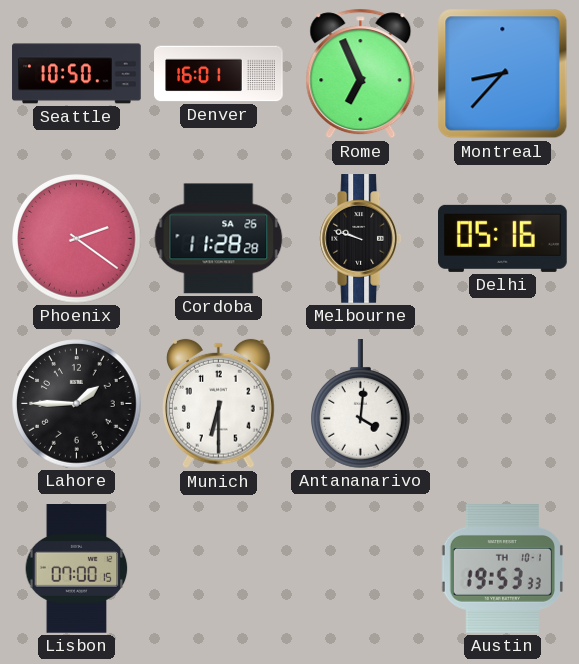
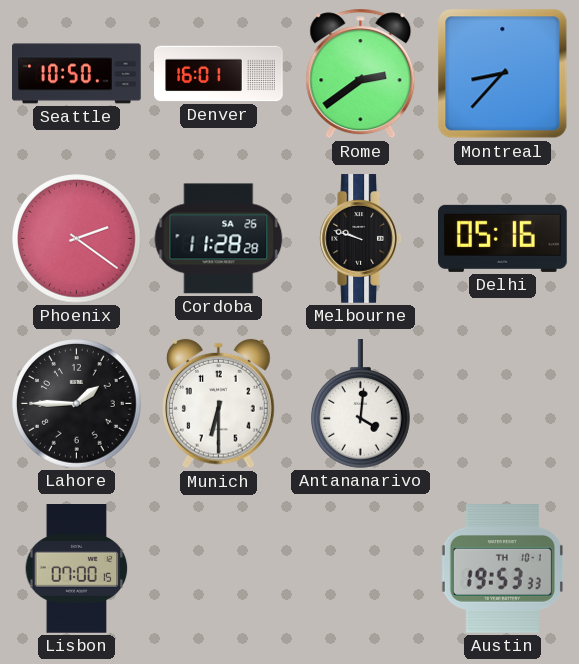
Rome: 6:56 -> 2:39 (361, 74)
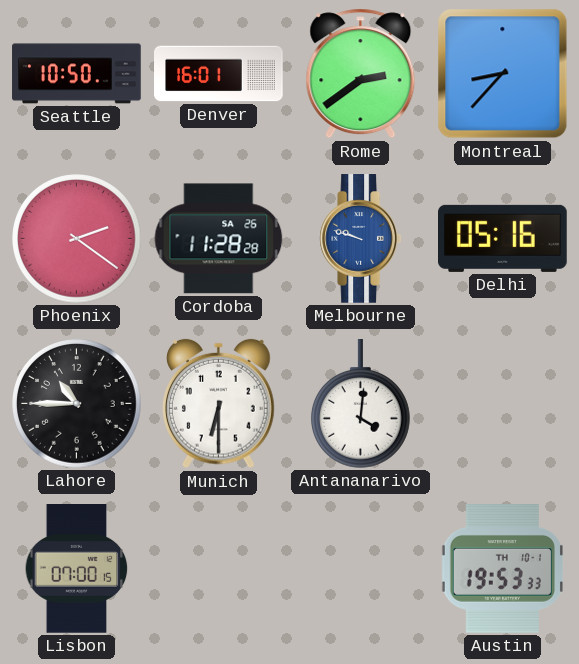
Melbourne dial: black -> blue (360, 239)
Lahore: 1:45 -> 10:45 (77, 404)
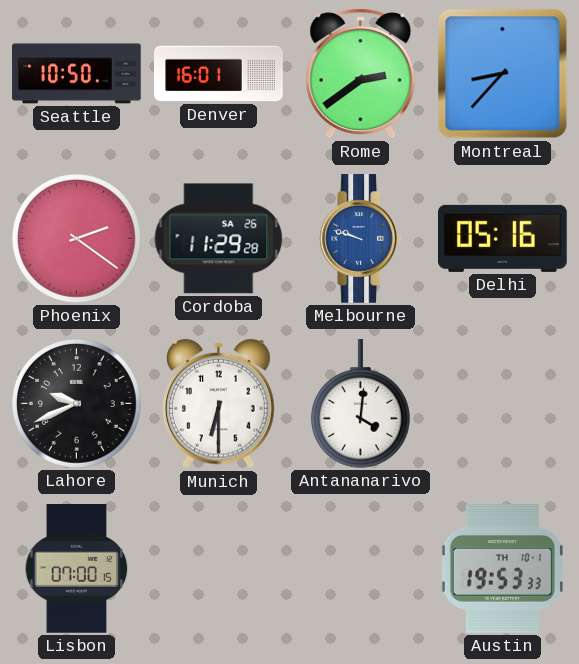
Cordoba: 11:28 -> 11:29 (219, 239)
Lahore: 10:45 -> 9:41 (77, 404)
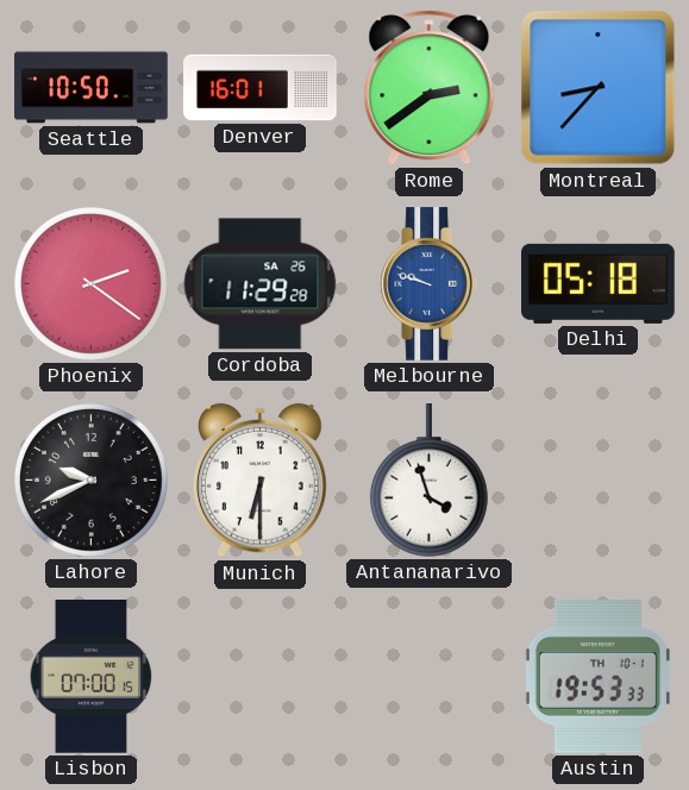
Delhi: 05:16 -> 05:18 (599, 283)
Antananarivo: 4:01 -> 3:57 (428, 481)
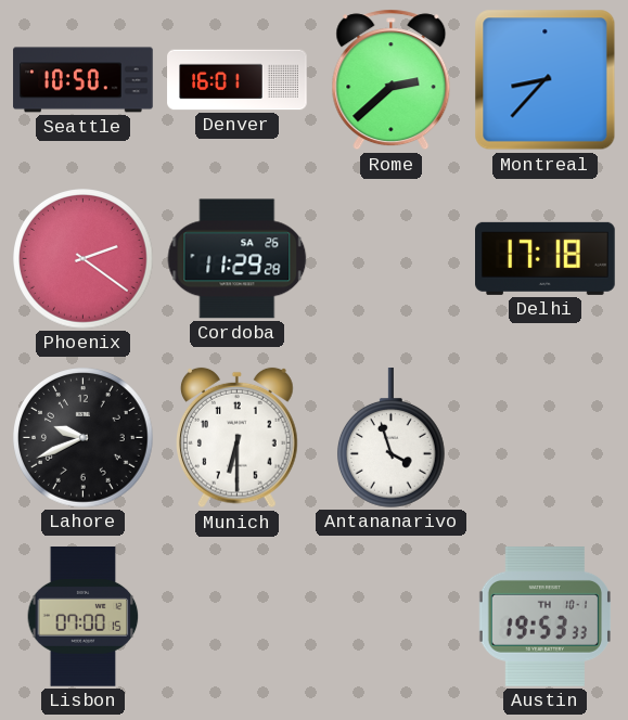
Rome: 2:39 -> 2:38 (392, 80)
Melbourne: 9:48 -> none (428, 284)
Delhi: 05:18 -> 17:18 (546, 258)
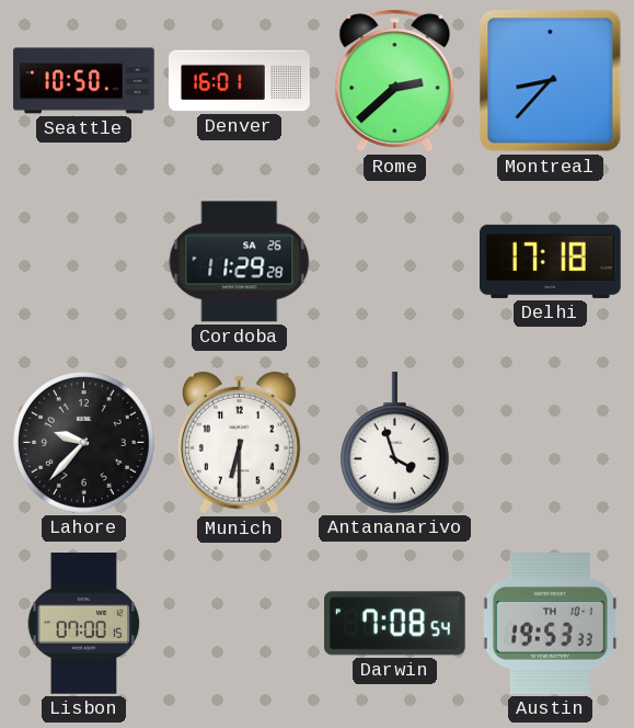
Phoenix: 2:21 -> none (84, 259)
Lahore: 9:41 -> 9:37 (84, 443)
Darwin: none -> 7:08 (395, 624)
